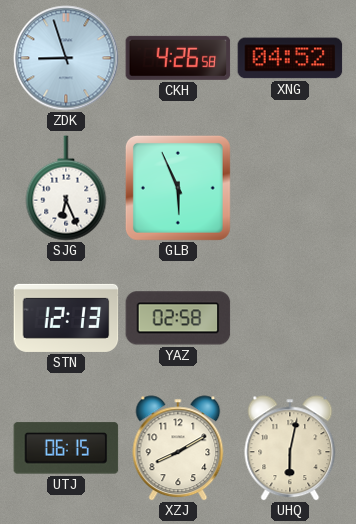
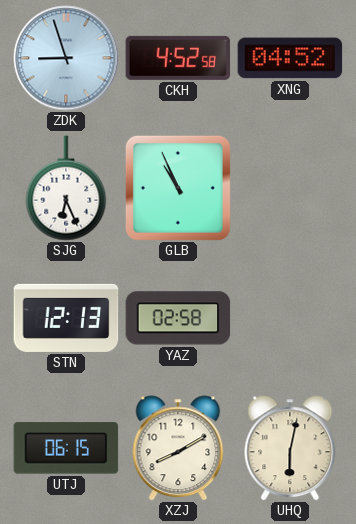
CKH: 4:26 -> 4:52 (178, 58)
GLB: 5:56 -> 10:56 (178, 188)
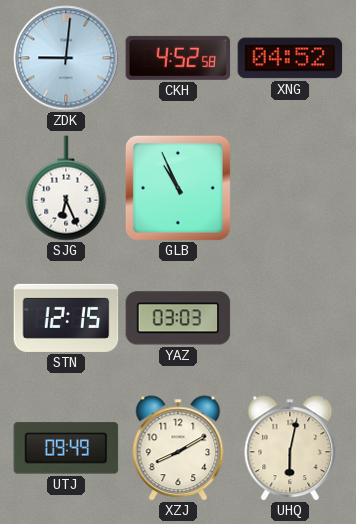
ZDK: 8:57 -> 9:01 (66, 58)
STN: 12:13 -> 12:15 (66, 318)
YAZ: 02:58 -> 03:03 (178, 318)
UTJ: 06:15 -> 09:49 (66, 448)
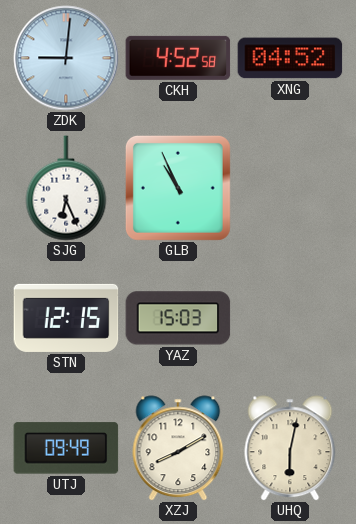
YAZ: 03:03 -> 15:03 (178, 318)
